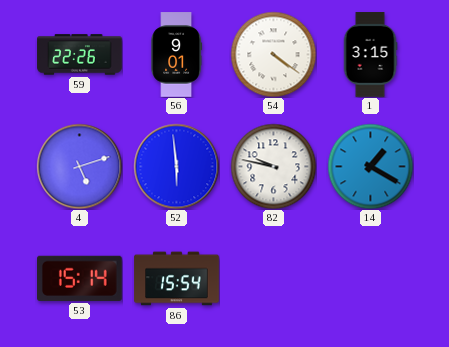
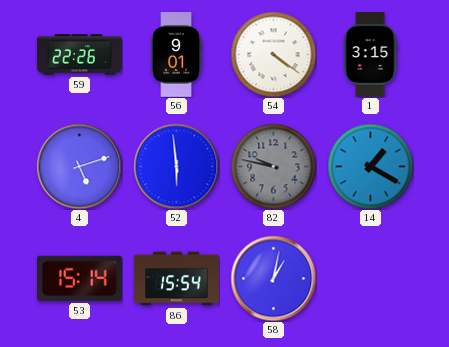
82 dial: white -> grey (273, 166)
58: none -> 1:02 (273, 278)
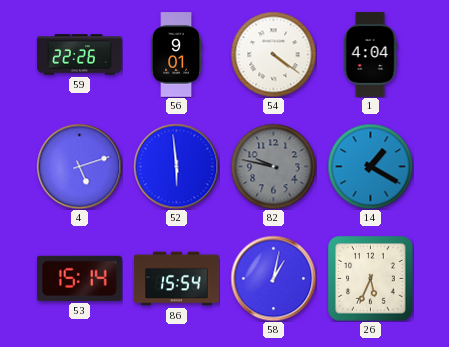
1: 3:15 -> 4:04 (370, 55)
26: none -> 5:34 (371, 279)
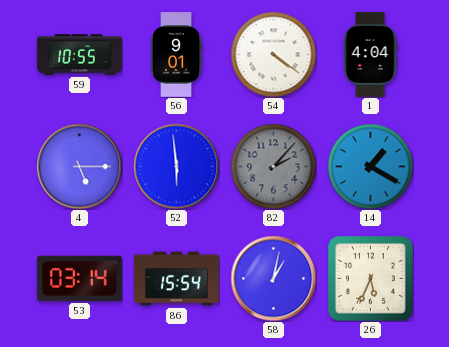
59: 22:26 -> 10:55 (80, 55)
4: 5:12 -> 5:15 (79, 166)
82: 9:47 -> 2:07 (273, 166)
53: 15:14 -> 03:14 (80, 278)
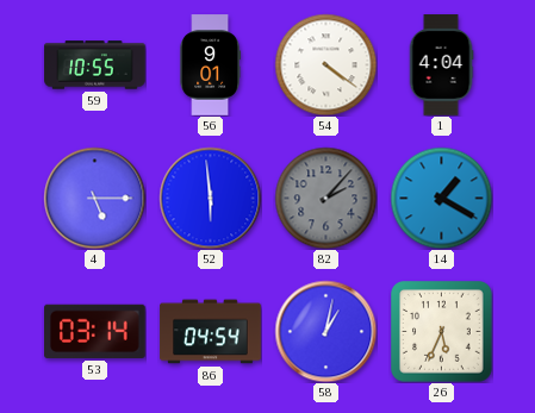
86: 15:54 -> 04:54 (211, 332)
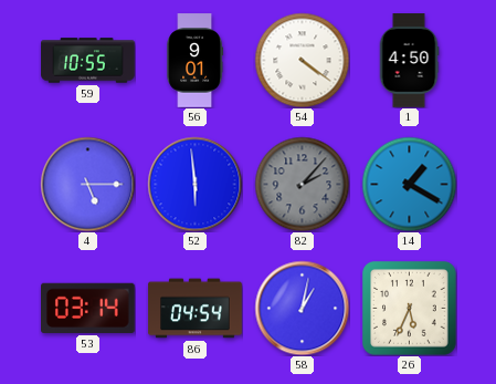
1: 4:04 -> 4:50 (409, 61)
